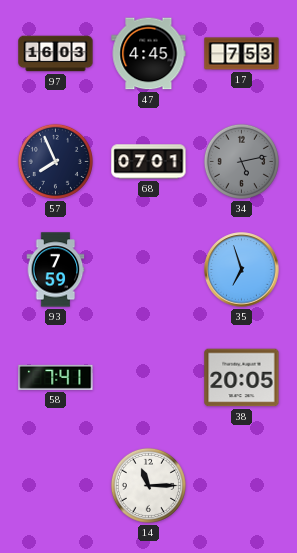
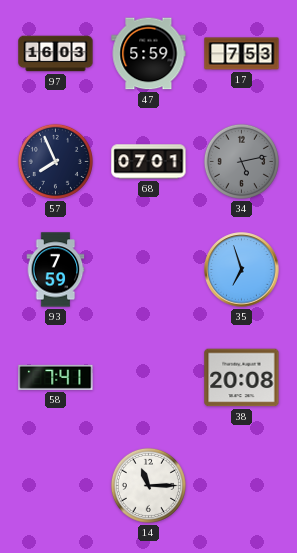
47: 4:45 -> 5:59 (149, 54)
38: 20:05 -> 20:08 (242, 378)
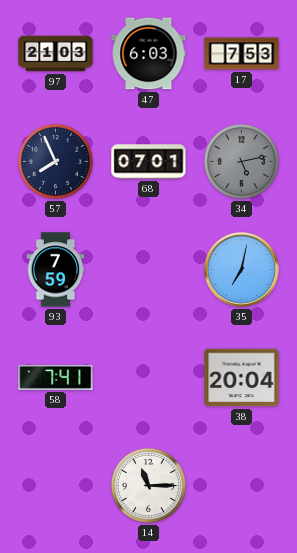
97: 16:03 -> 21:03 (56, 54)
47: 5:59 -> 6:03 (149, 54)
35: 6:57 -> 7:02 (242, 270)
38: 20:08 -> 20:04 (242, 378)
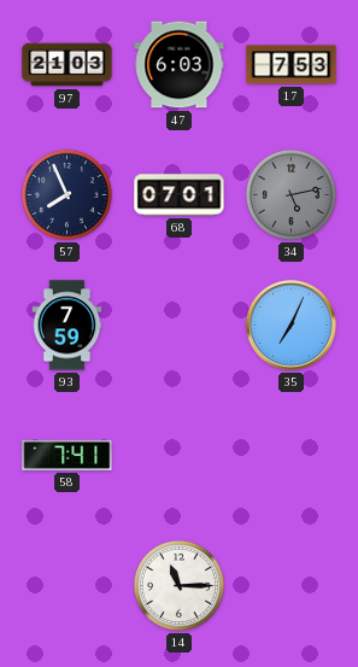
35: 7:02 -> 7:04 (292, 326)
38: 20:04 -> none (242, 378)
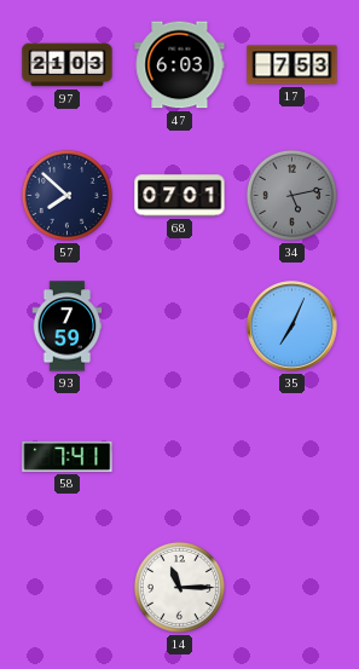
57: 7:56 -> 7:52 (66, 195)
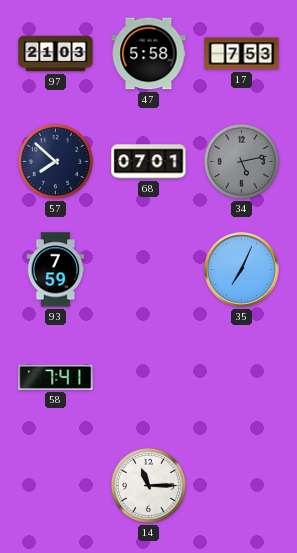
47: 6:03 -> 5:58 (149, 54)
